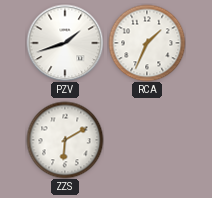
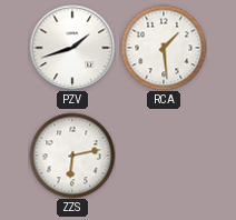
RCA: 1:34 -> 1:29 (164, 48)
ZZS: 6:10 -> 6:13 (72, 156)
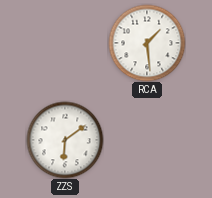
PZV: 1:42 -> none (72, 48)
ZZS: 6:13 -> 6:09 (65, 140)
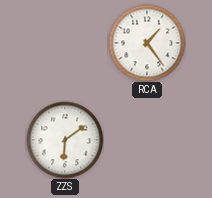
RCA: 1:29 -> 1:24 (147, 43)
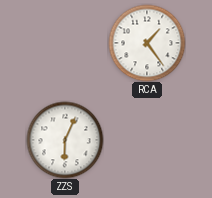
ZZS: 6:09 -> 6:04 (65, 140)
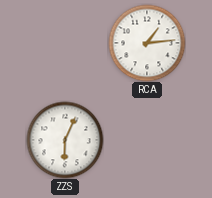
RCA: 1:24 -> 1:14 (147, 43)
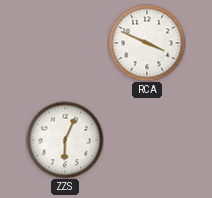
RCA: 1:14 -> 3:49 (147, 43)
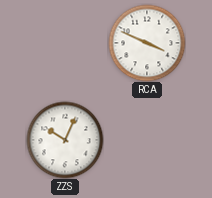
ZZS: 6:04 -> 10:04 (65, 140)
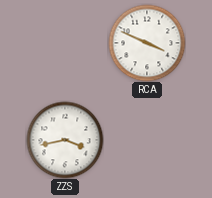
ZZS: 10:04 -> 3:43 (65, 140)
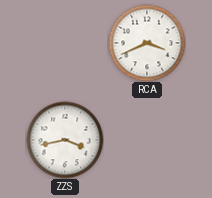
RCA: 3:49 -> 3:41 (147, 43)
